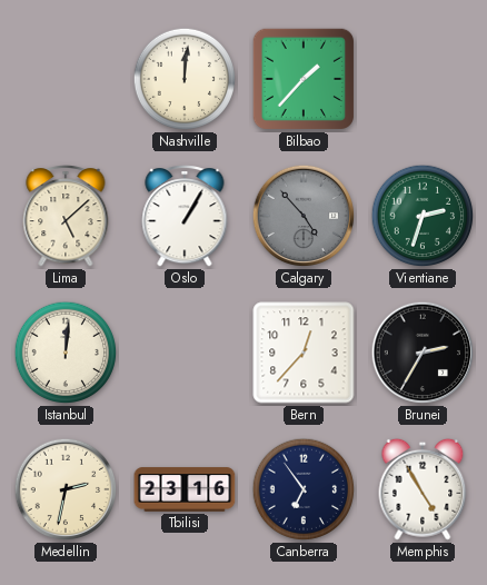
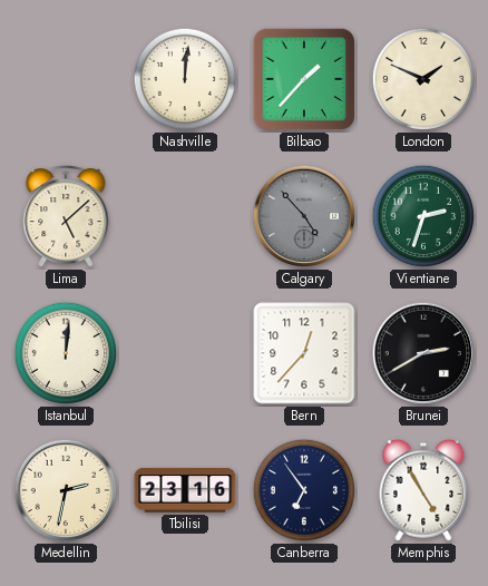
London: none -> 1:49 (423, 79)
Oslo: 1:05 -> none (185, 216)
Brunei: 2:35 -> 2:40 (423, 353)
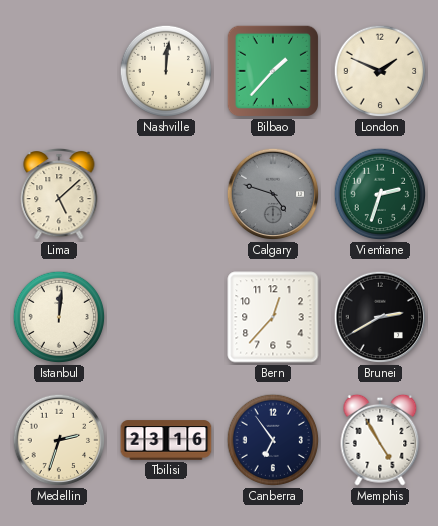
Calgary: 4:53 -> 4:48 (273, 194)
Medellin: 2:32 -> 2:33 (59, 440)
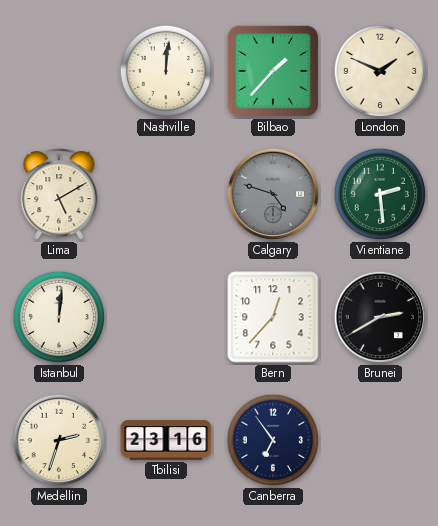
Lima: 5:08 -> 5:10 (59, 194)
Vientiane: 2:33 -> 2:29 (380, 194)
Memphis: 4:55 -> none (380, 440)
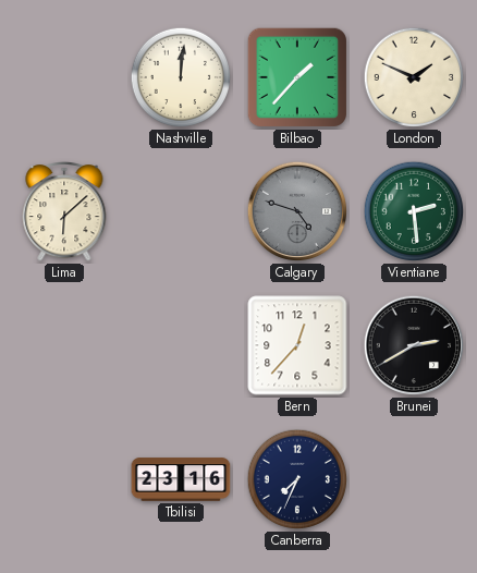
Lima: 5:10 -> 6:08 (64, 211)
Istanbul: 12:01 -> none (59, 317)
Medellin: 2:33 -> none (59, 440)
Canberra: 6:54 -> 7:34 (297, 479)
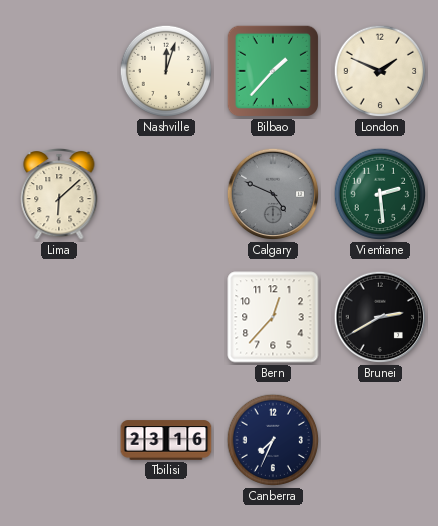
Nashville: 12:01 -> 12:03 (166, 71)
Calgary: 4:48 -> 4:49 (273, 194)
